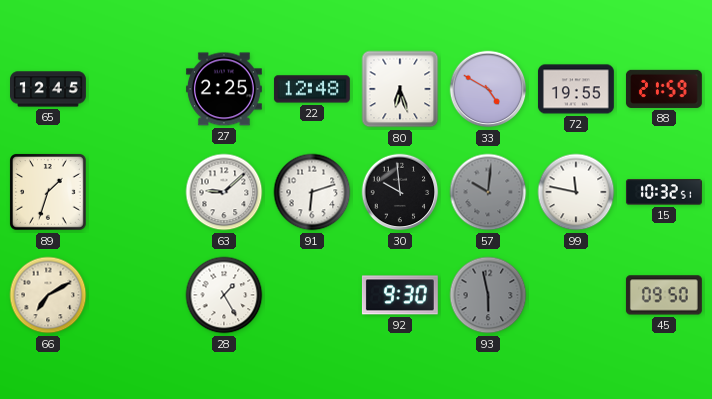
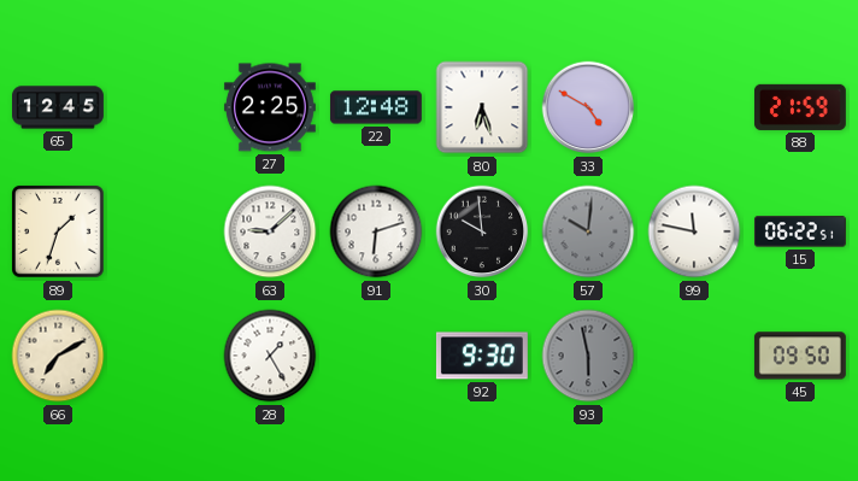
72: 19:55 -> none (576, 89)
15: 10:32 -> 06:22 (800, 231)
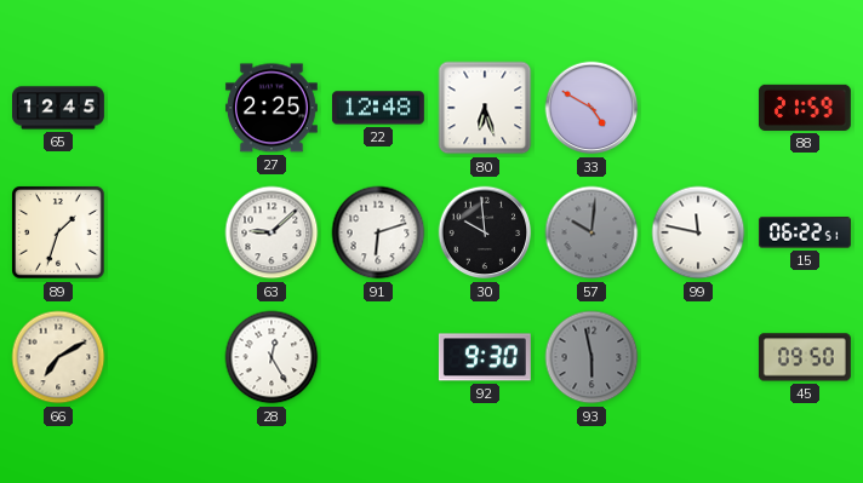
28: 1:25 -> 12:25 (272, 357)
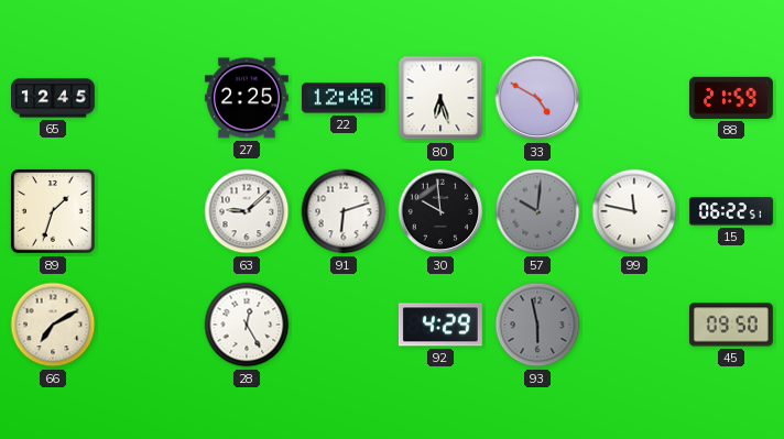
92: 9:30 -> 4:29 (440, 325)
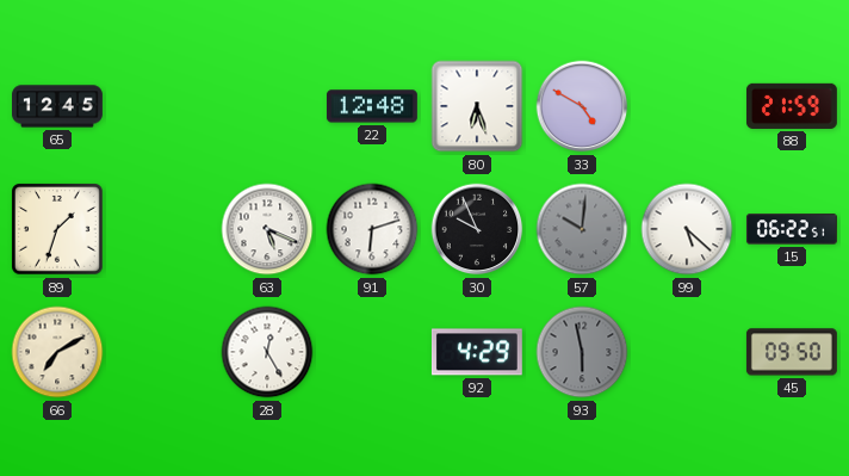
27: 2:25 -> none (247, 98)
63: 9:08 -> 5:19 (267, 229)
30: 9:59 -> 9:56 (477, 229)
99: 11:47 -> 5:22 (687, 229)
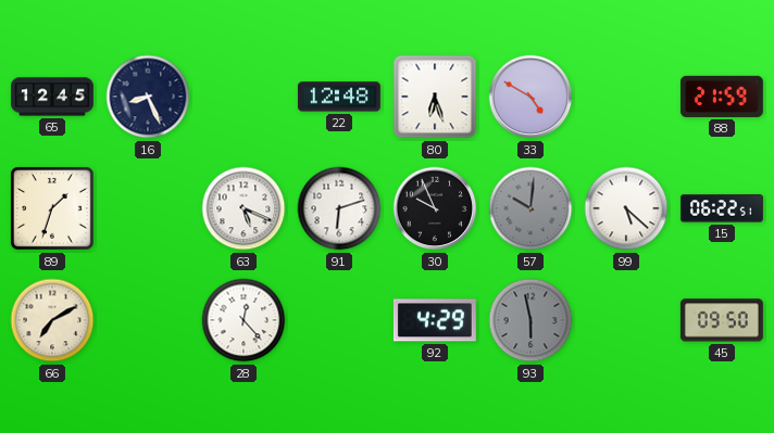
16: none -> 8:26 (148, 97)
28: 12:25 -> 12:23 (244, 320)
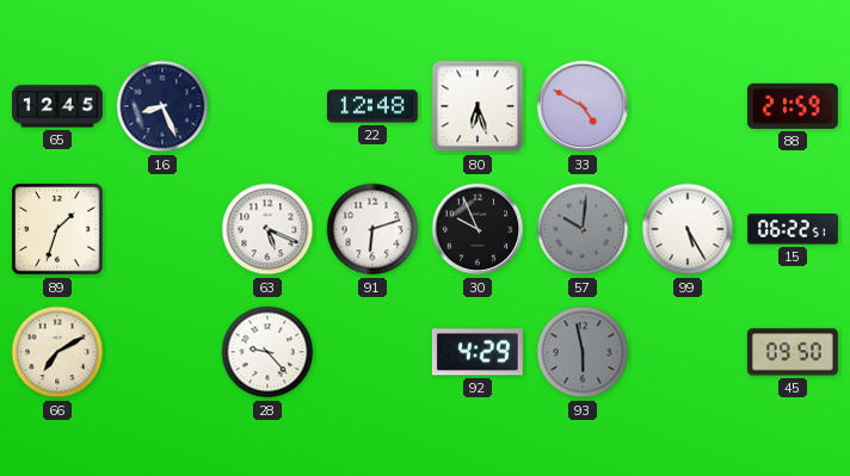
99: 5:22 -> 5:25 (688, 229)
28: 12:23 -> 9:23 (267, 352)
